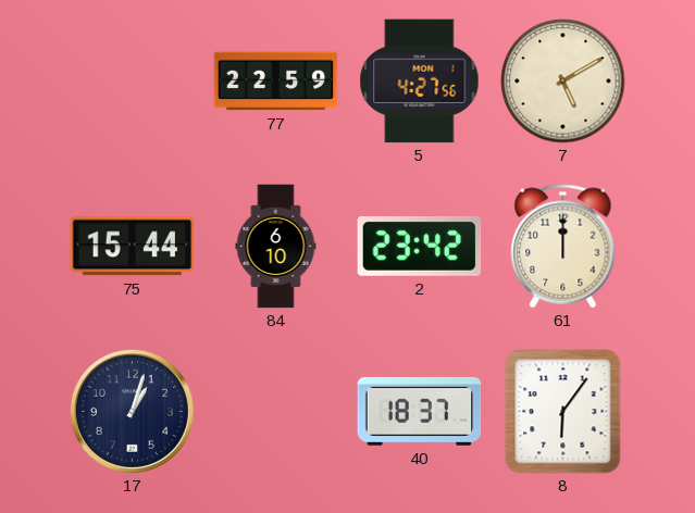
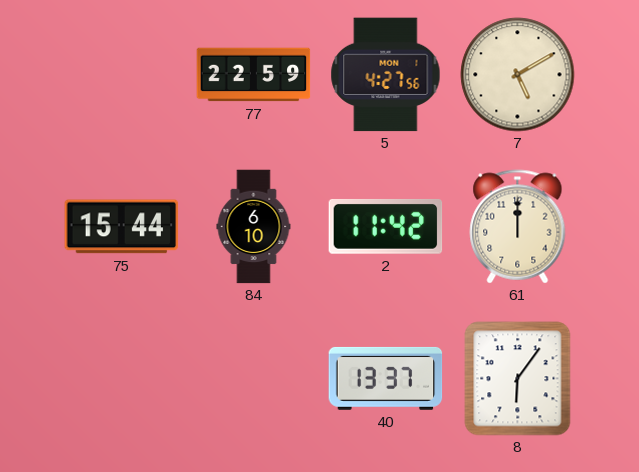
2: 23:42 -> 11:42 (386, 226)
17: 1:03 -> none (132, 411)
40: 18:37 -> 13:37 (386, 378)
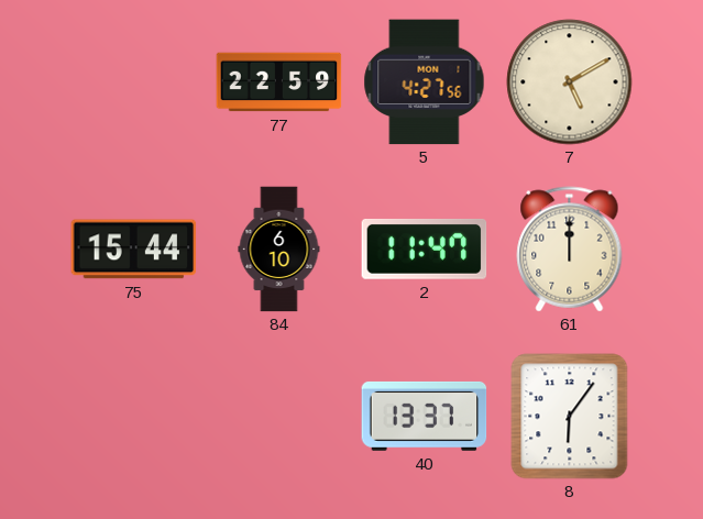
2: 11:42 -> 11:47 (425, 249)
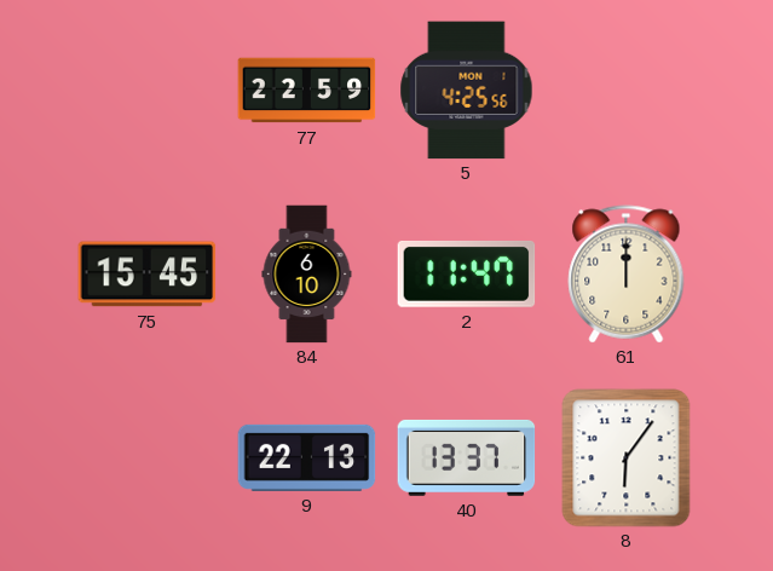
5: 4:27 -> 4:25 (467, 91)
7: 5:10 -> none (570, 82)
75: 15:44 -> 15:45 (148, 275)
9: none -> 22:13 (307, 457)
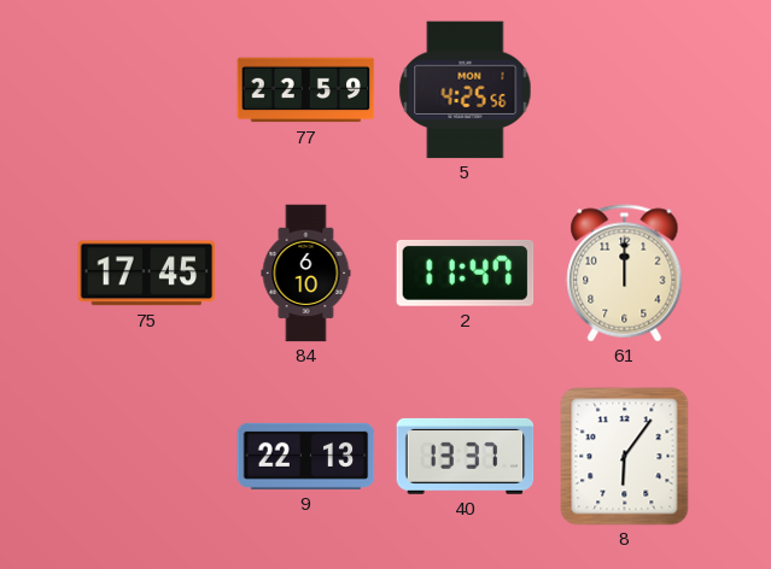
75: 15:45 -> 17:45 (147, 274)
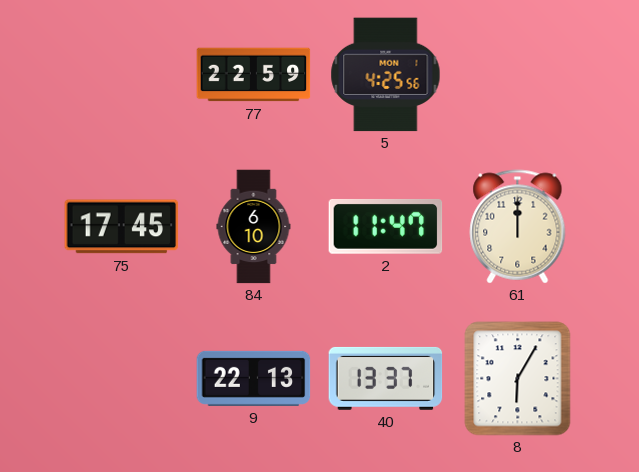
8: 6:06 -> 6:05 (518, 379)
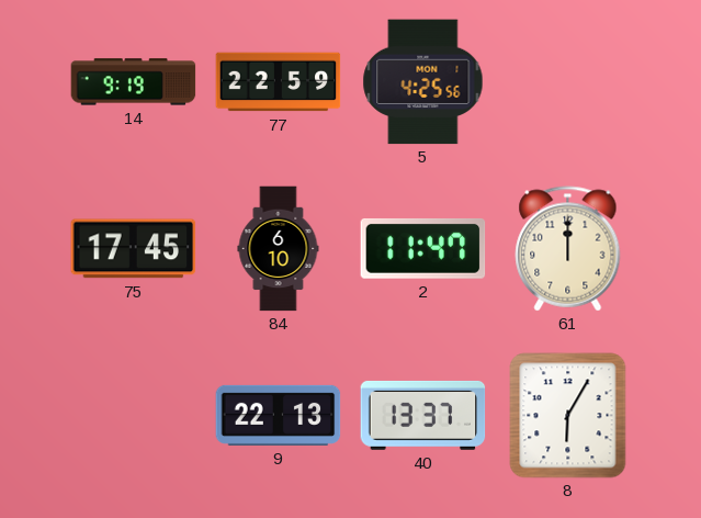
14: none -> 9:19 (134, 82)
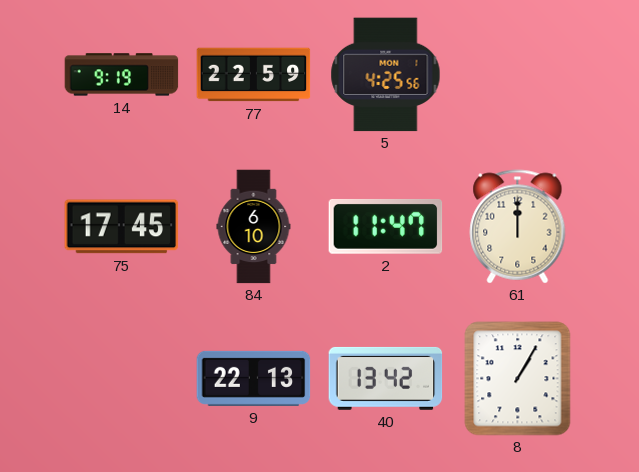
40: 13:37 -> 13:42 (386, 378)
8: 6:05 -> 1:05 (518, 379)
